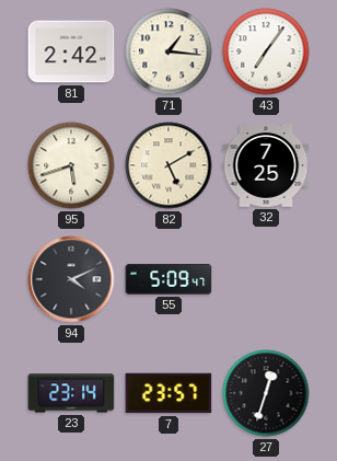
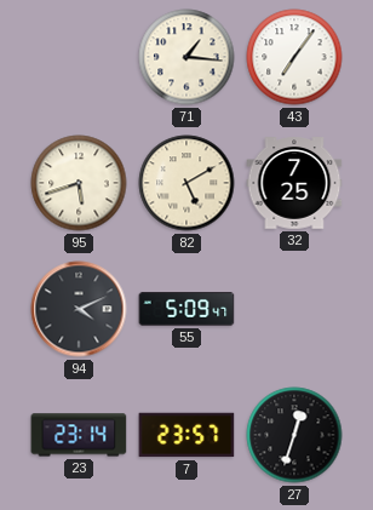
81: 2:42 -> none (71, 51)
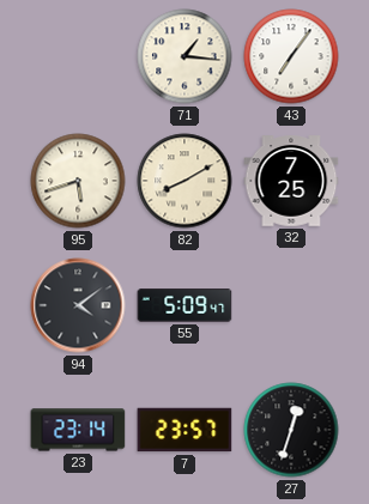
82: 5:10 -> 8:10 (184, 181)
94: 4:11 -> 4:09 (78, 305)
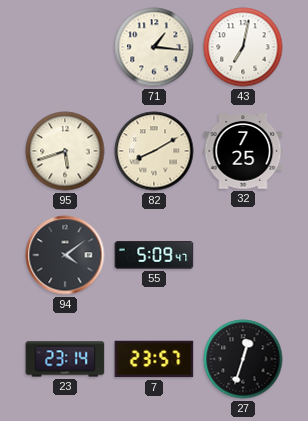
43: 7:06 -> 7:02 (243, 47)
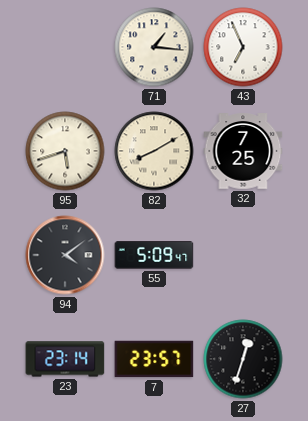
43: 7:02 -> 6:56 (243, 47)
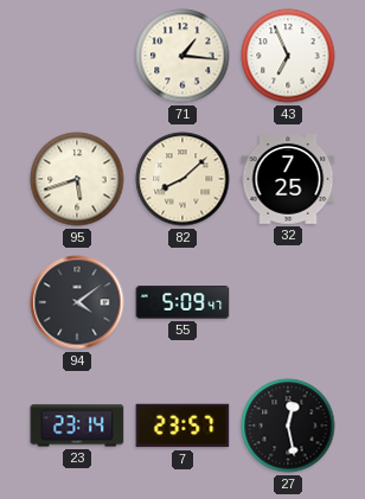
82: 8:10 -> 8:08 (182, 179)
27: 12:33 -> 12:28 (288, 426)
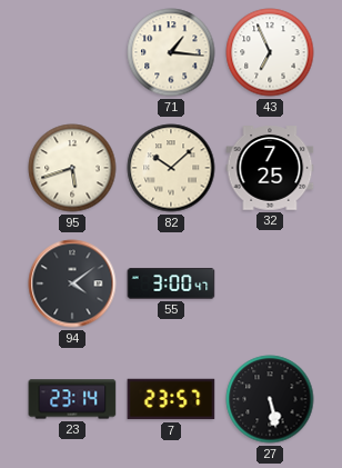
82: 8:08 -> 10:08 (171, 168)
55: 5:09 -> 3:00 (171, 283)
27: 12:28 -> 5:28 (270, 399)
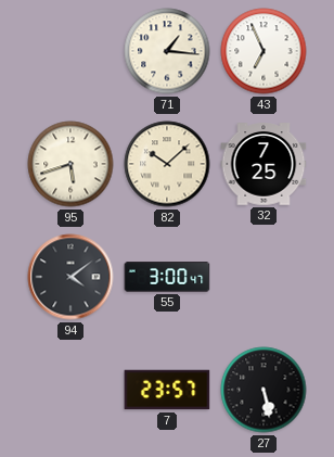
23: 23:14 -> none (72, 399)
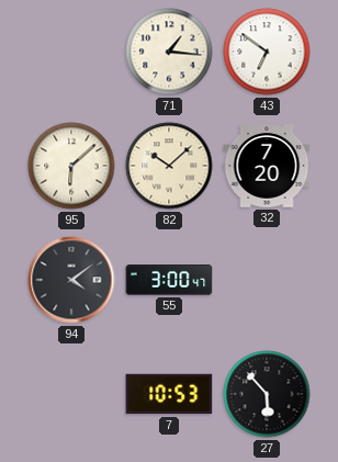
43: 6:56 -> 6:51 (267, 52)
95: 5:42 -> 6:08 (71, 166)
32: 7:25 -> 7:20 (267, 166)
7: 23:57 -> 10:53 (169, 394)
27: 5:28 -> 5:53 (267, 394)
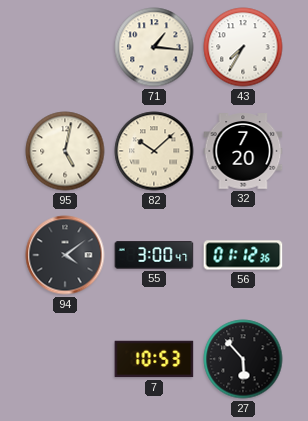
43: 6:51 -> 7:35 (243, 47)
95: 6:08 -> 5:02 (65, 151)
56: none -> 01:12 (243, 255)
